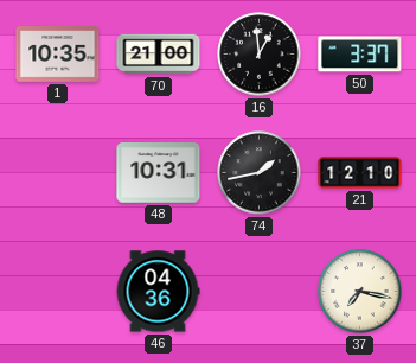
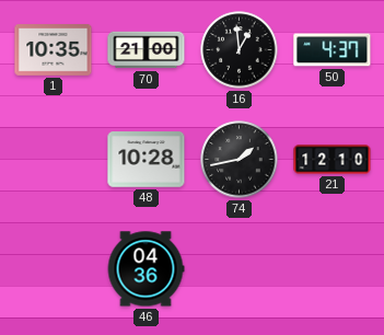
50: 3:37 -> 4:37 (333, 50)
48: 10:31 -> 10:28 (147, 160)
37: 7:17 -> none (360, 292)
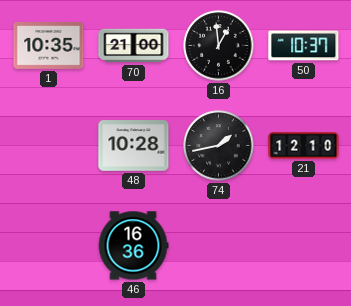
50: 4:37 -> 10:37 (304, 46)
46: 04:36 -> 16:36 (133, 246)
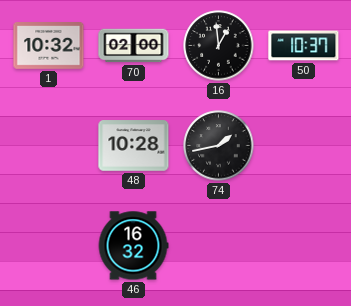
1: 10:35 -> 10:32 (49, 46)
70: 21:00 -> 02:00 (134, 46)
21: 12:10 -> none (304, 146)
46: 16:36 -> 16:32 (133, 246)
